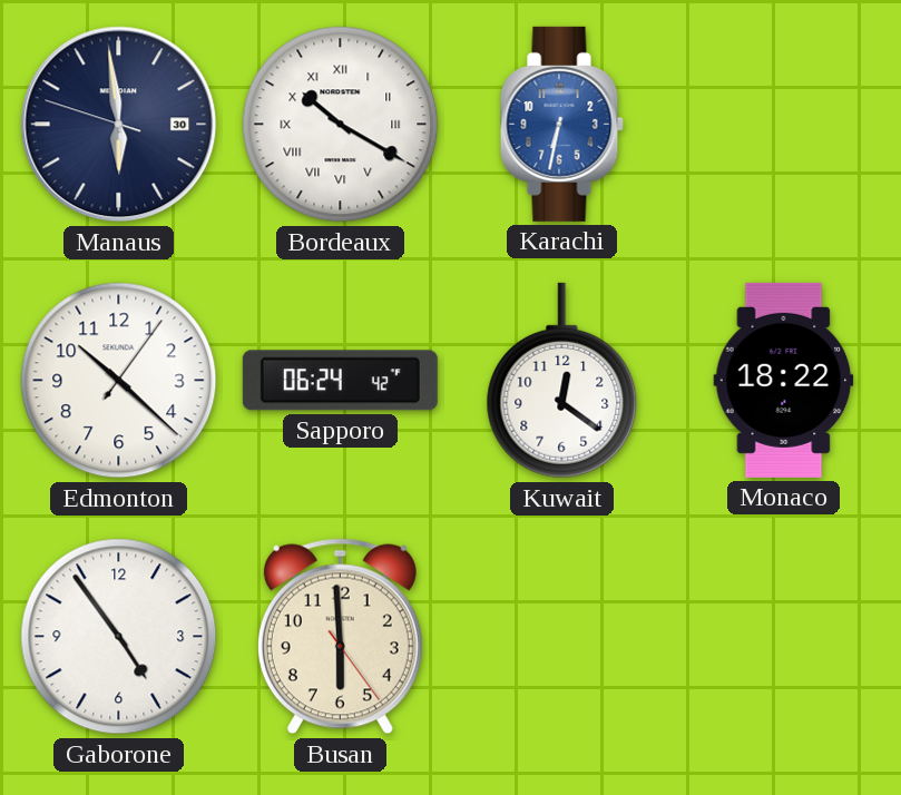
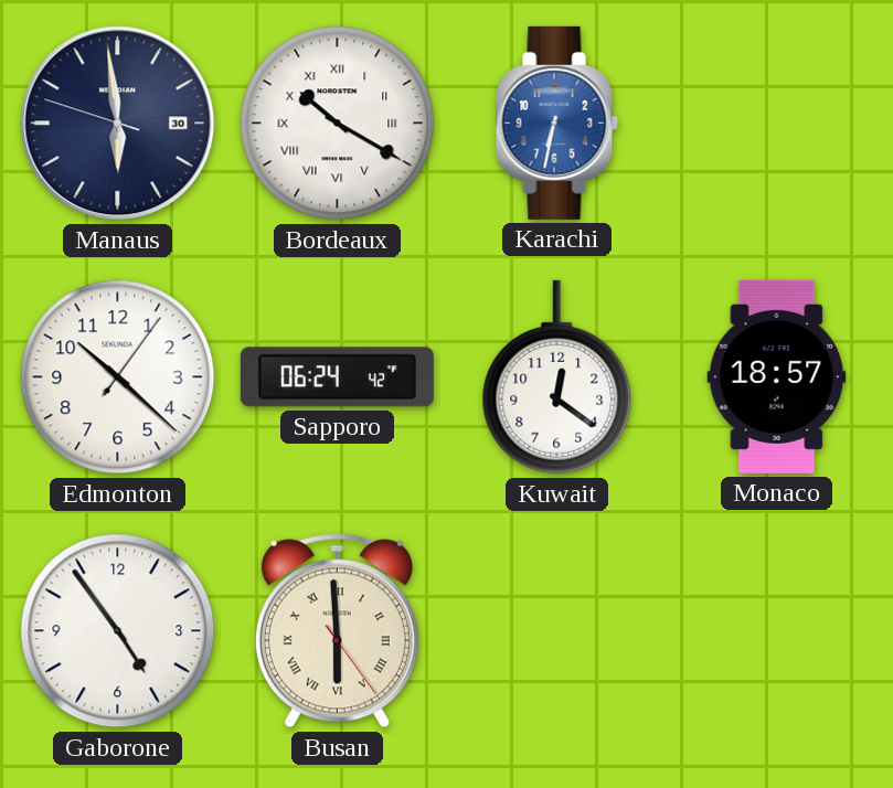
Monaco: 18:22 -> 18:57 (777, 376)
Busan numerals: Arabic -> Roman (337, 631)
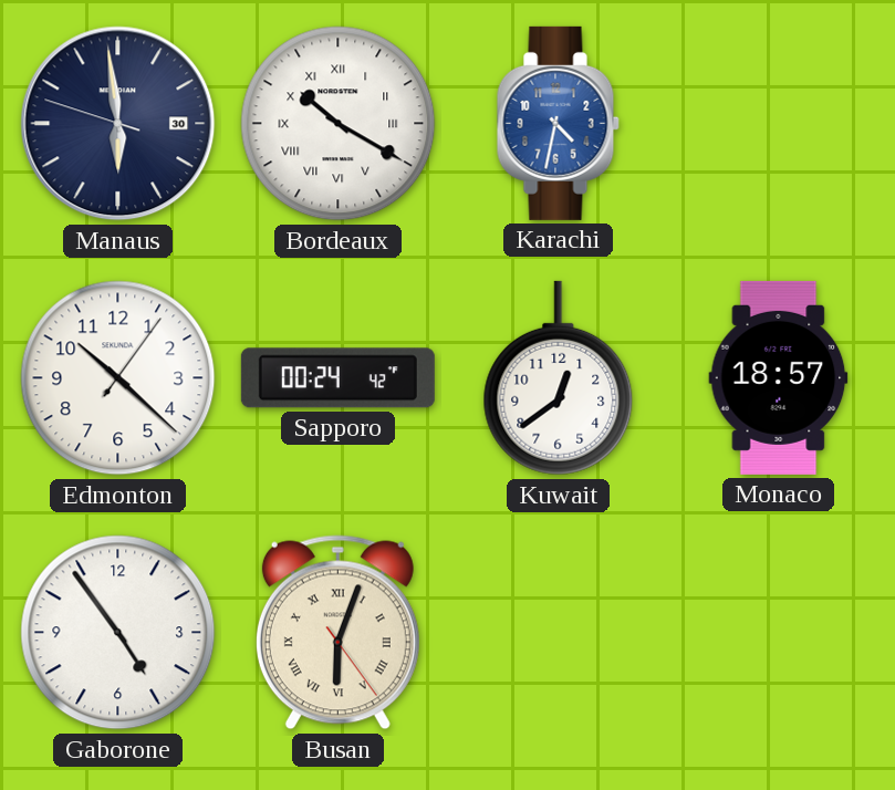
Karachi: 6:32 -> 4:32 (558, 123)
Sapporo: 06:24 -> 00:24 (337, 378)
Kuwait: 12:21 -> 12:39 (559, 378)
Busan: 5:59 -> 6:03 (337, 633)
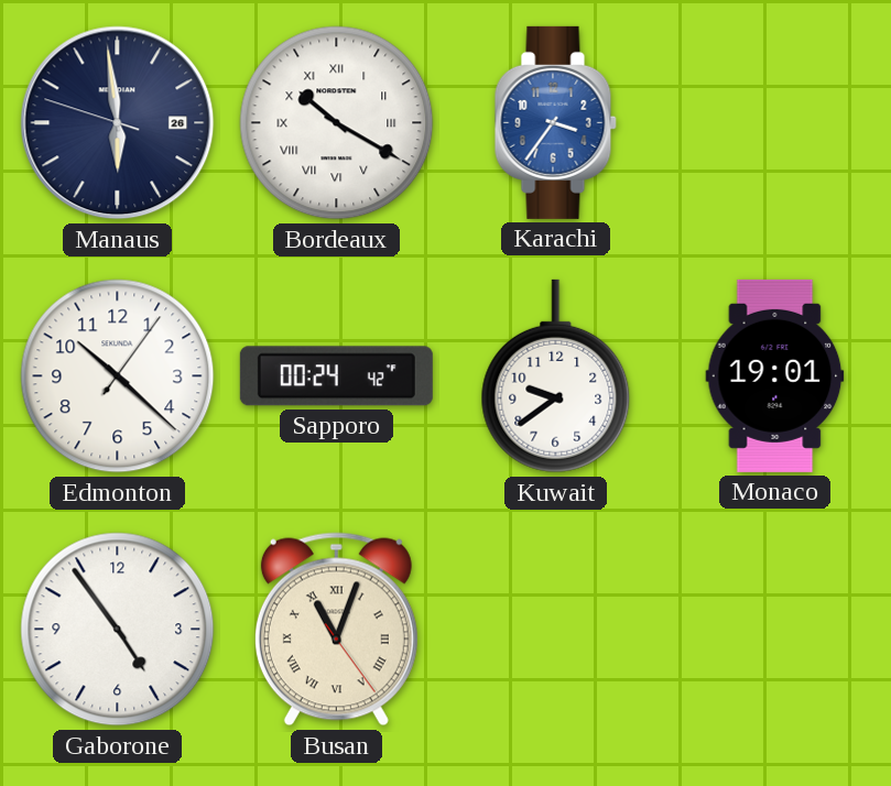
Manaus date: 30 -> 26 (118, 123)
Karachi: 4:32 -> 3:36 (555, 122)
Kuwait: 12:39 -> 9:39 (556, 376)
Monaco: 18:57 -> 19:01 (775, 375)
Busan: 6:03 -> 11:03 (336, 630)
